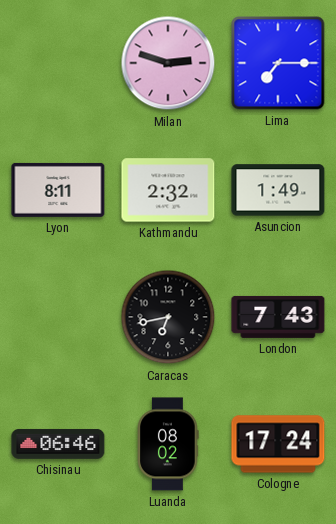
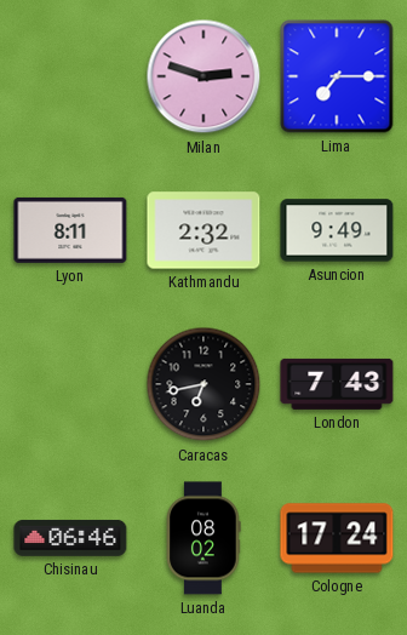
Asuncion: 1:49 -> 9:49 (337, 230)
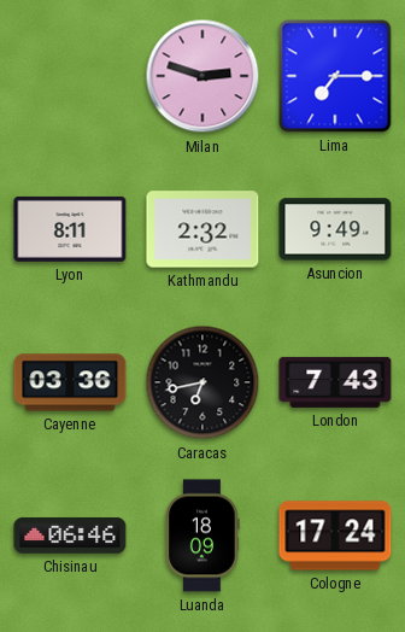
Cayenne: none -> 03:36 (70, 382)
Luanda: 08:02 -> 18:09 (202, 536)
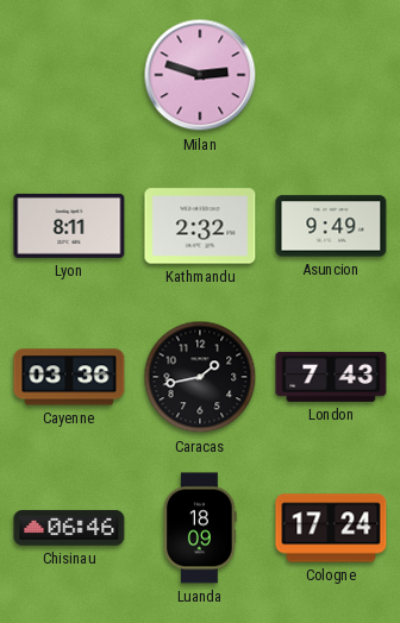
Lima: 7:15 -> none (335, 76)
Caracas: 6:43 -> 1:43 (200, 377)
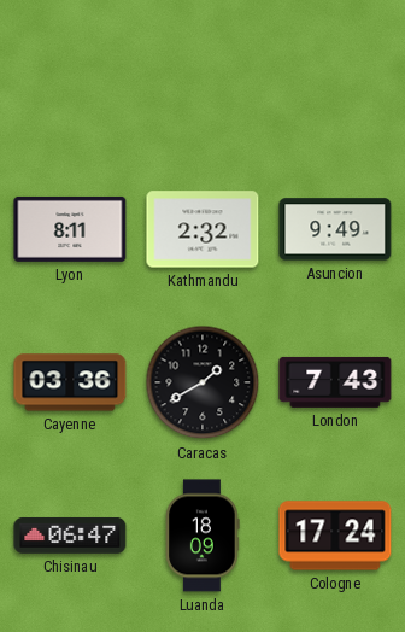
Milan: 2:48 -> none (200, 75)
Caracas: 1:43 -> 1:40 (202, 382)
Chisinau: 06:46 -> 06:47 (70, 536)
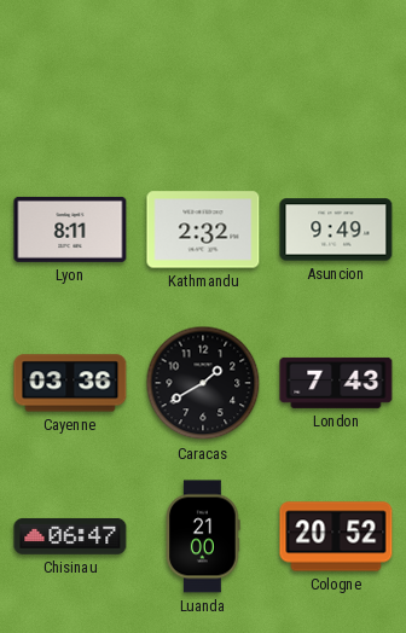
Luanda: 18:09 -> 21:00 (203, 536)
Cologne: 17:24 -> 20:52 (336, 536)
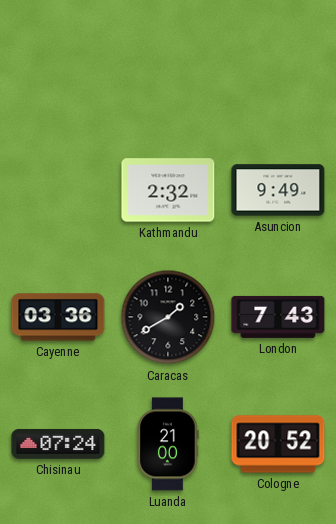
Lyon: 8:11 -> none (70, 230)
Chisinau: 06:47 -> 07:24 (58, 444)
